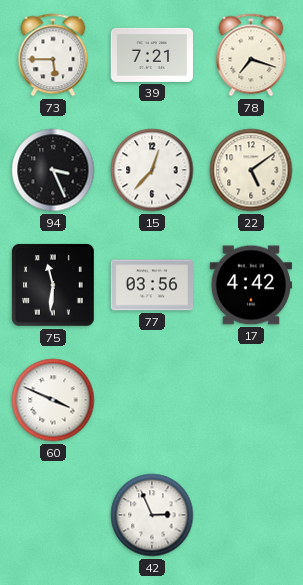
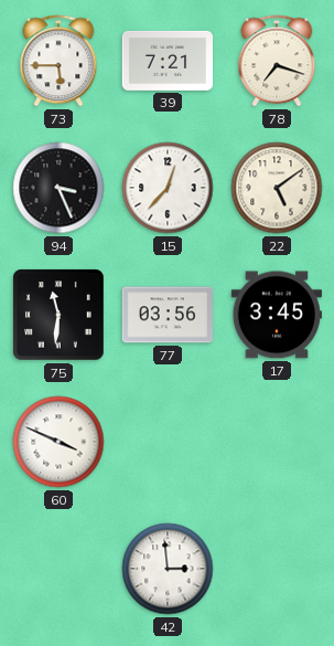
17: 4:42 -> 3:45 (276, 315)
42: 2:56 -> 2:59 (168, 569)
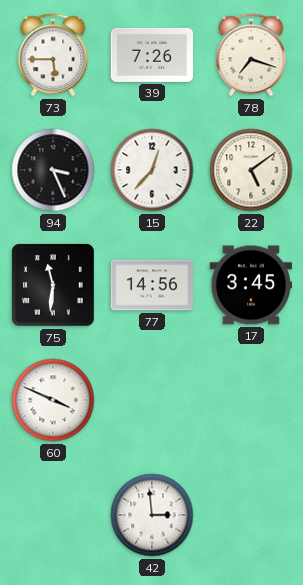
39: 7:21 -> 7:26 (151, 55)
77: 03:56 -> 14:56 (151, 285)
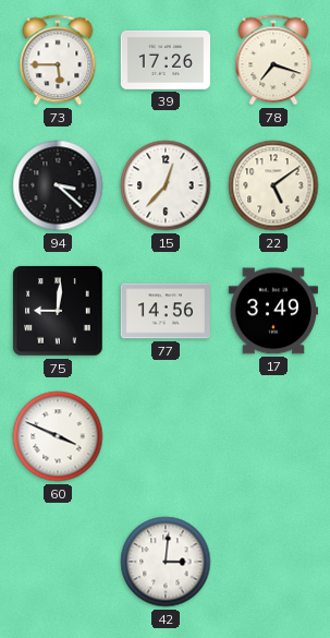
39: 7:26 -> 17:26 (164, 60)
94: 3:26 -> 3:22 (58, 185)
75: 11:31 -> 9:01 (58, 311)
17: 3:45 -> 3:49 (272, 311)
42: 2:59 -> 3:01 (166, 562)
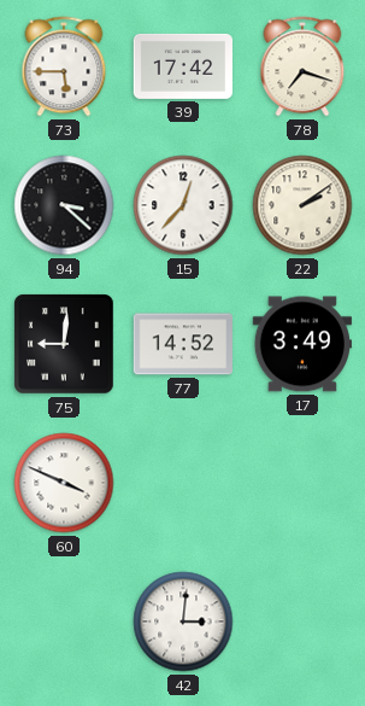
39: 17:26 -> 17:42 (182, 66)
22: 5:09 -> 2:09 (302, 205)
77: 14:56 -> 14:52 (182, 344)
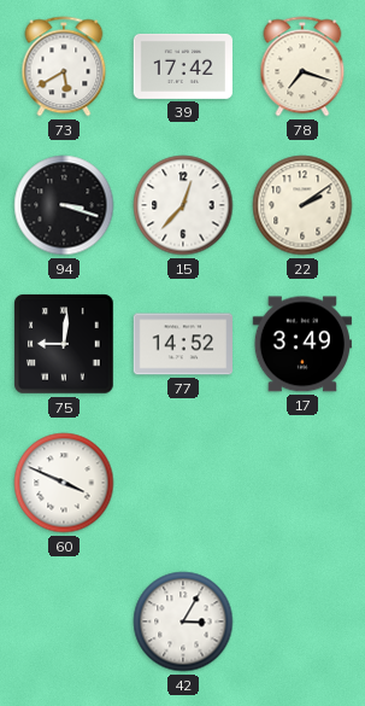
73: 5:45 -> 5:40 (64, 66)
94: 3:22 -> 3:18 (64, 205)
42: 3:01 -> 3:05 (183, 622)
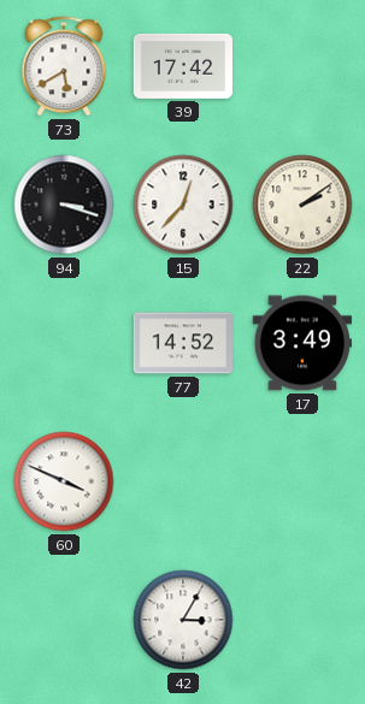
78: 7:18 -> none (302, 66)
75: 9:01 -> none (64, 344)
